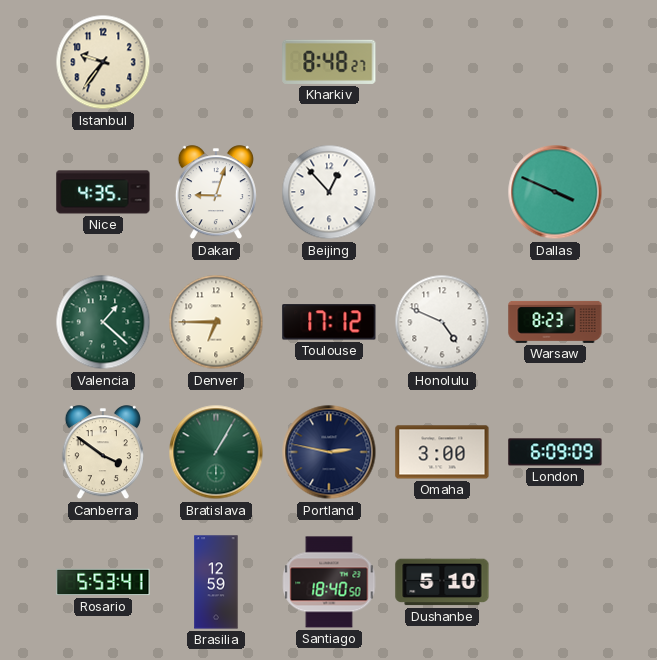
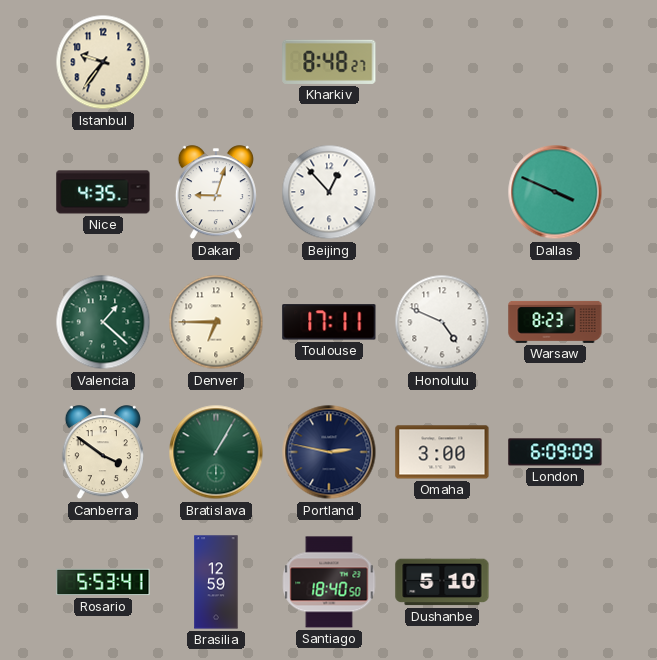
Toulouse: 17:12 -> 17:11 (329, 322)
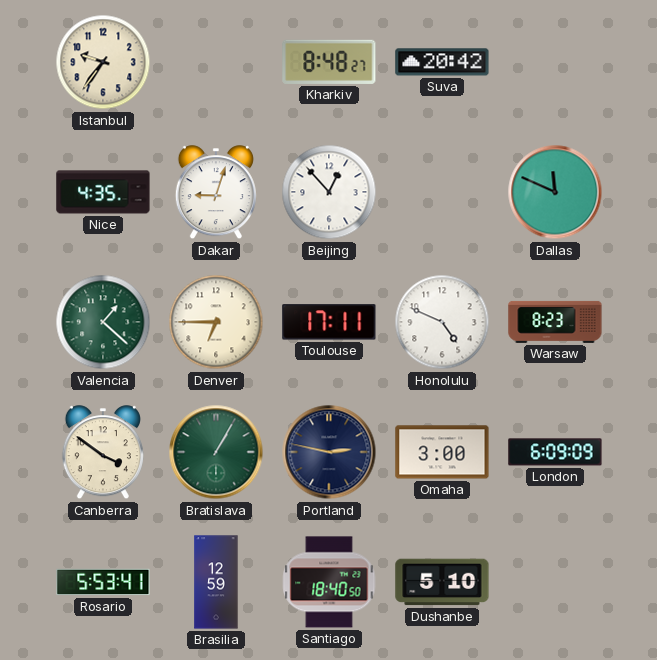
Suva: none -> 20:42 (442, 62)
Dallas: 3:49 -> 11:49 (555, 192)
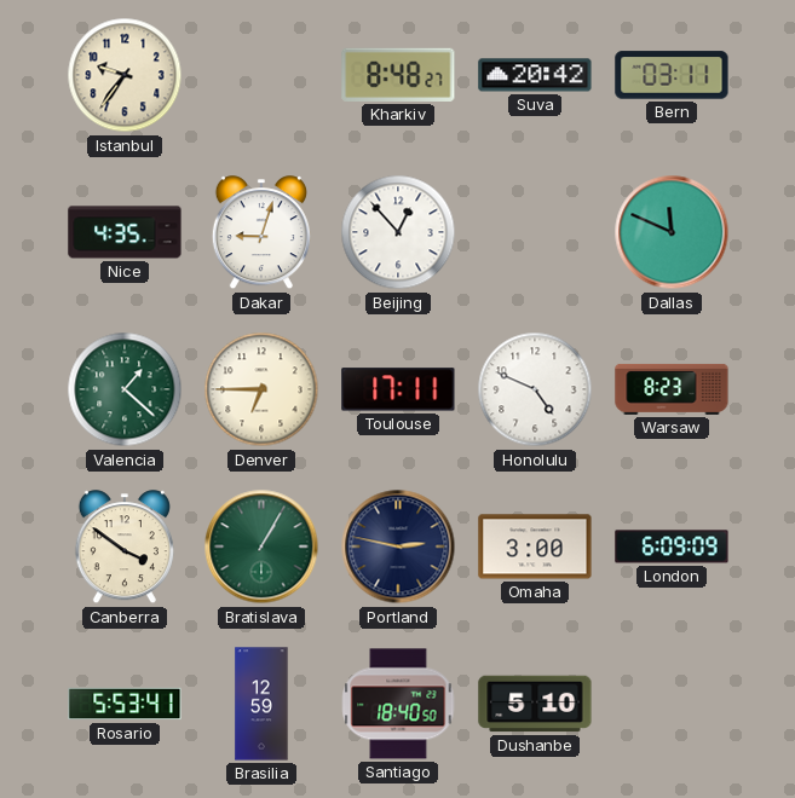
Bern: none -> 03:11 (672, 75)
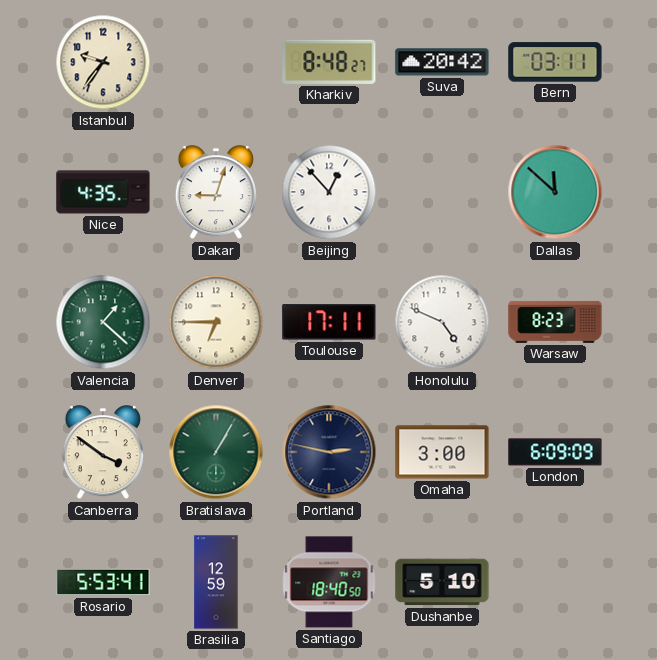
Dallas: 11:49 -> 11:52 (555, 192)
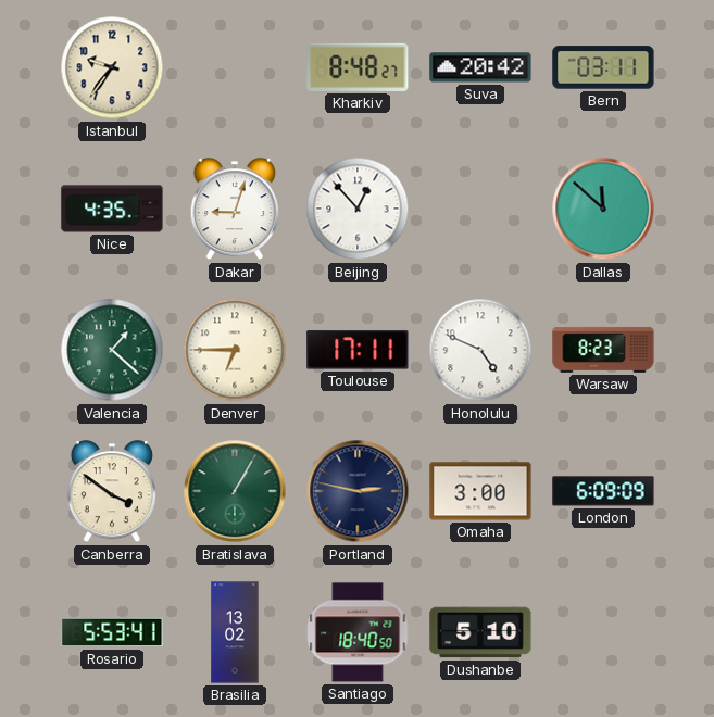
Brasilia: 12:59 -> 13:02 (235, 632)
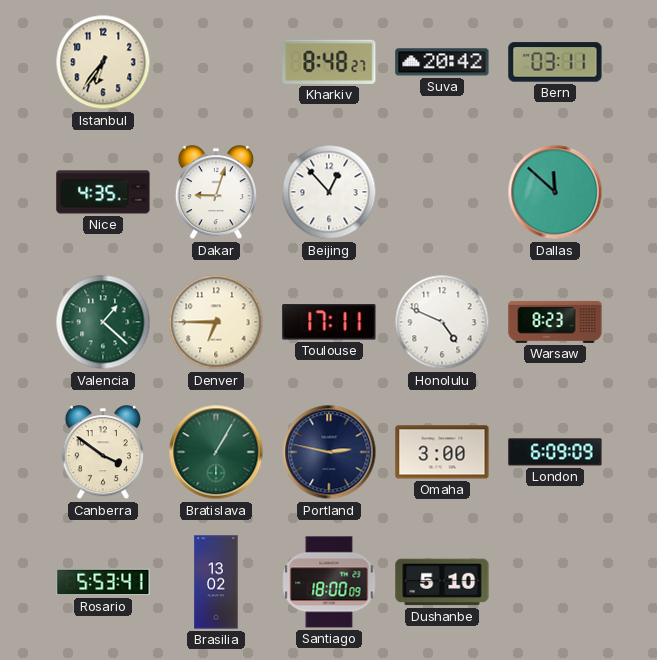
Istanbul: 9:36 -> 6:36 (103, 62)
Santiago: 18:40 -> 18:00 (329, 582)
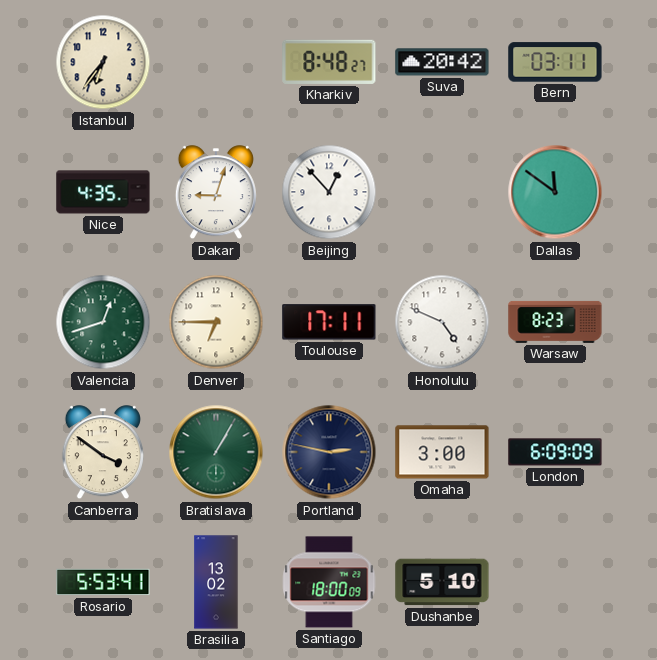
Dallas: 11:52 -> 11:51 (555, 192)
Valencia: 1:22 -> 12:42 (103, 322)
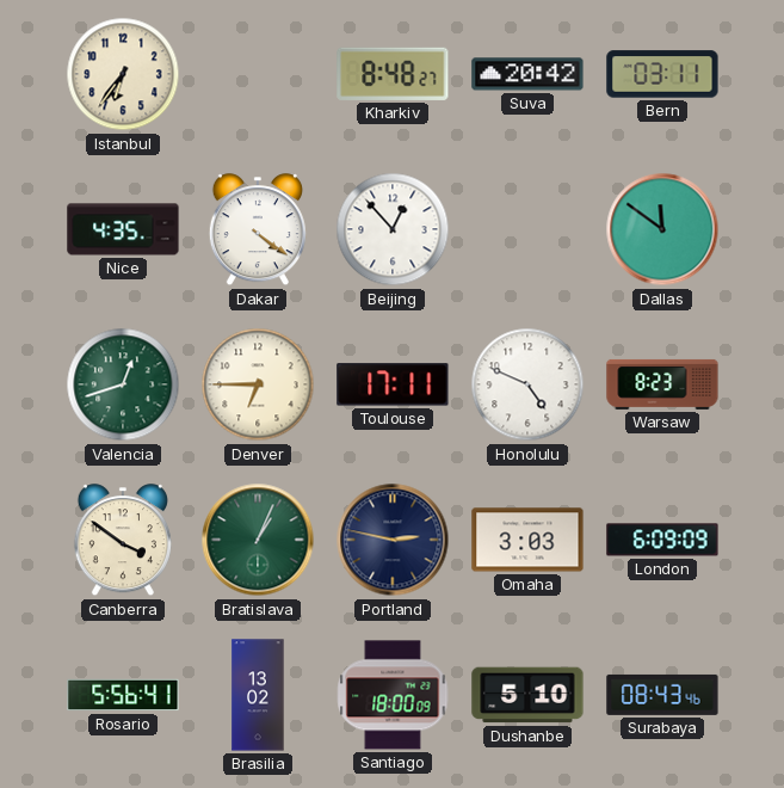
Dakar: 9:03 -> 4:21 (258, 230)
Bratislava: 1:05 -> 1:04 (258, 540)
Omaha: 3:00 -> 3:03 (527, 540)
Rosario: 5:53 -> 5:56 (123, 695)
Surabaya: none -> 08:43 (662, 695)
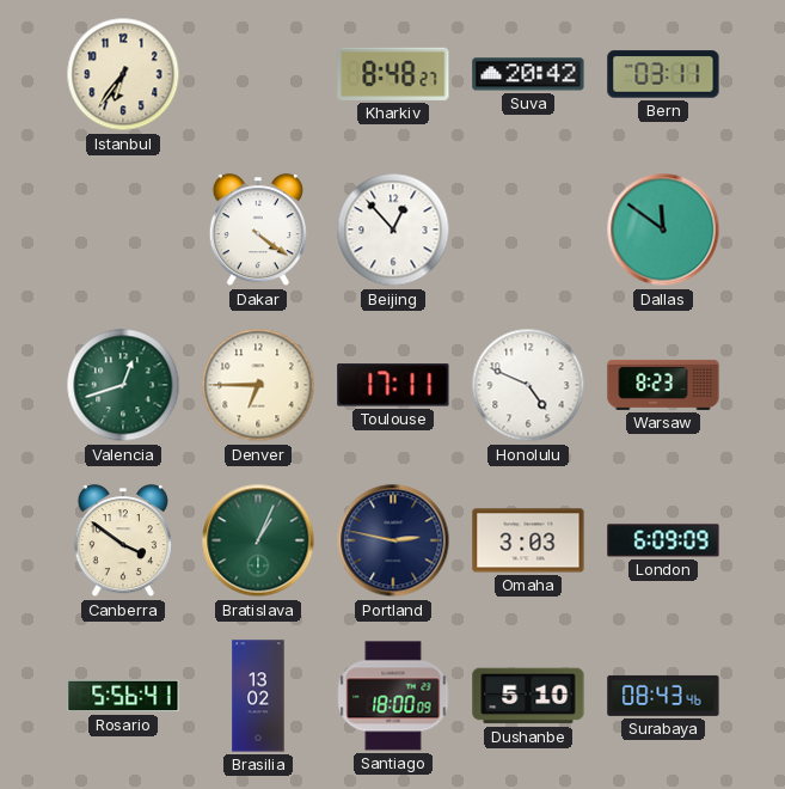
Nice: 4:35 -> none (123, 229)
